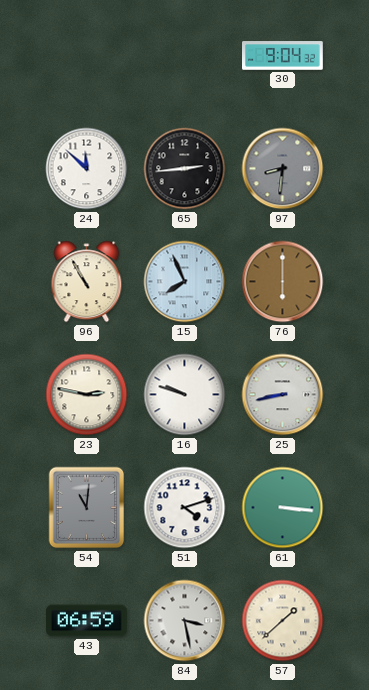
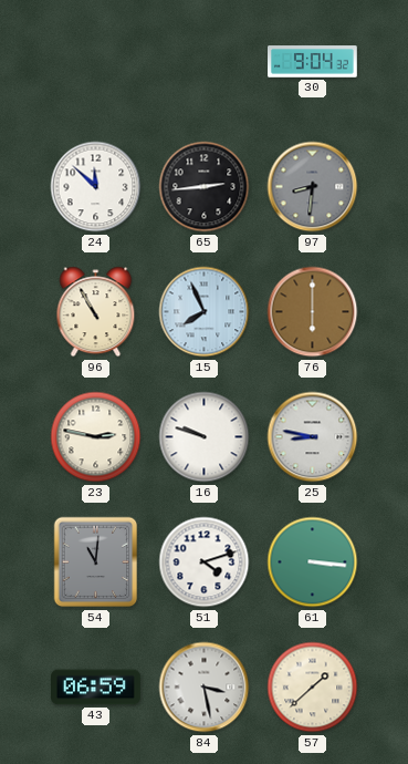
25: 8:43 -> 8:47 (313, 437)
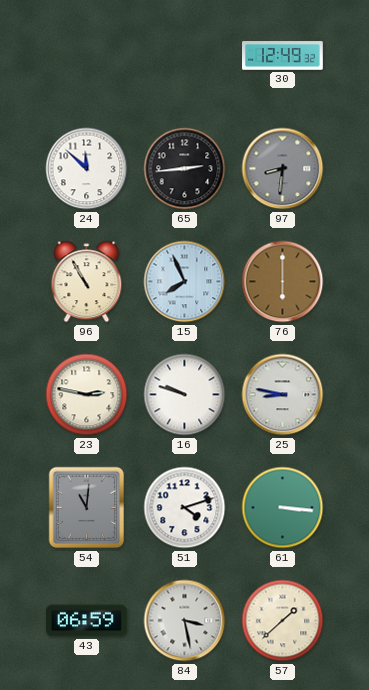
30: 9:04 -> 12:49 (283, 56)
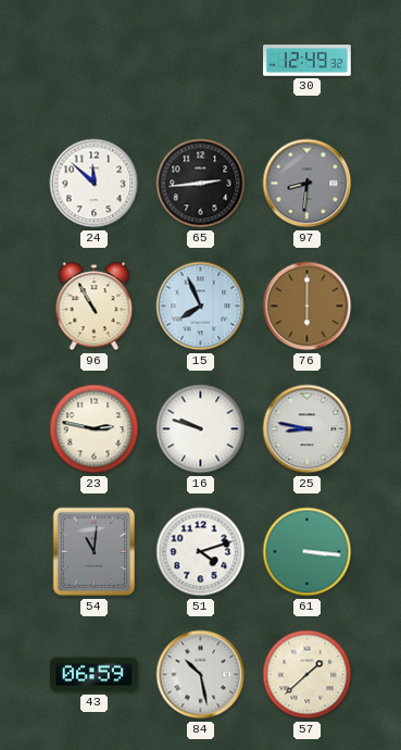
84: 3:28 -> 10:28 (201, 675)
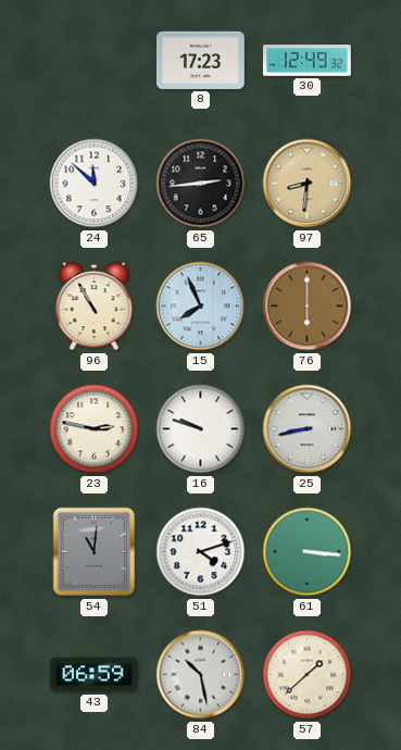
8: none -> 17:23 (201, 60)
97 dial: grey -> champagne (308, 184)
25: 8:47 -> 8:43 (308, 429)
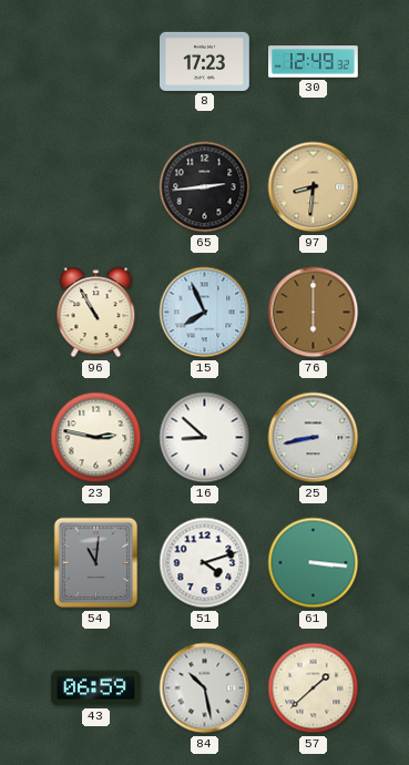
24: 11:52 -> none (95, 184)
16: 9:48 -> 8:52 (205, 438)
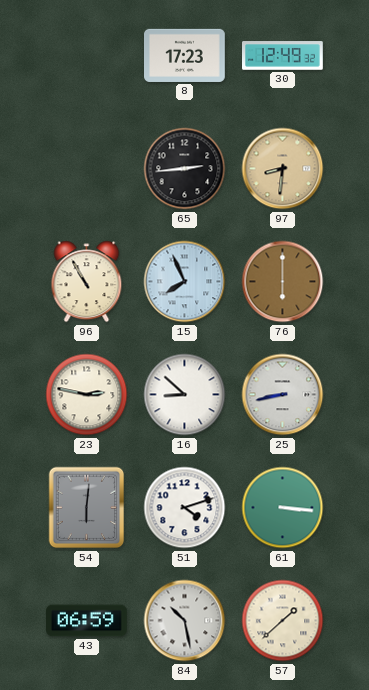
54: 11:01 -> 6:01 (87, 508)
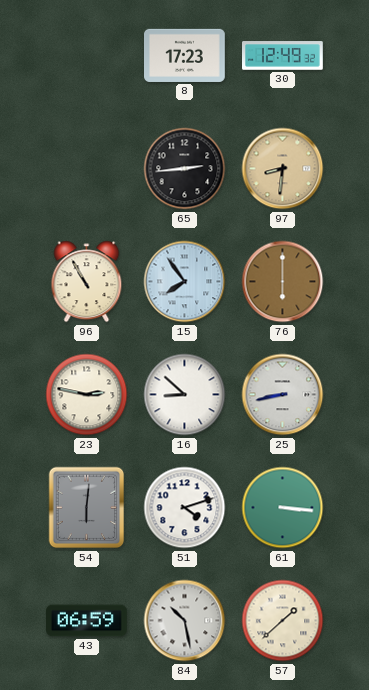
15: 7:56 -> 7:54 (185, 282)
